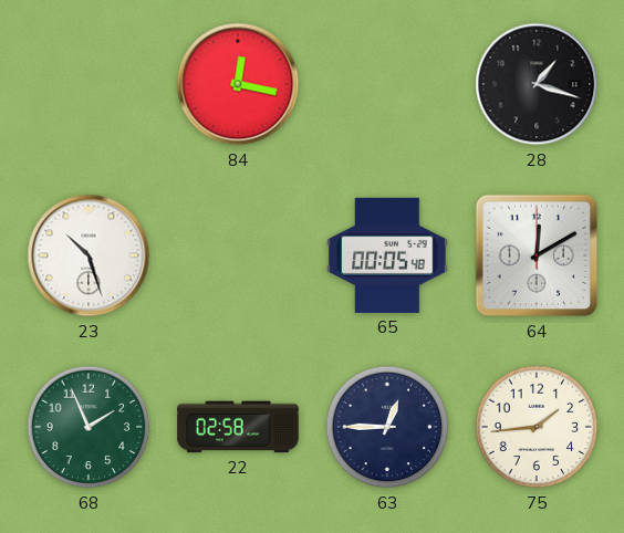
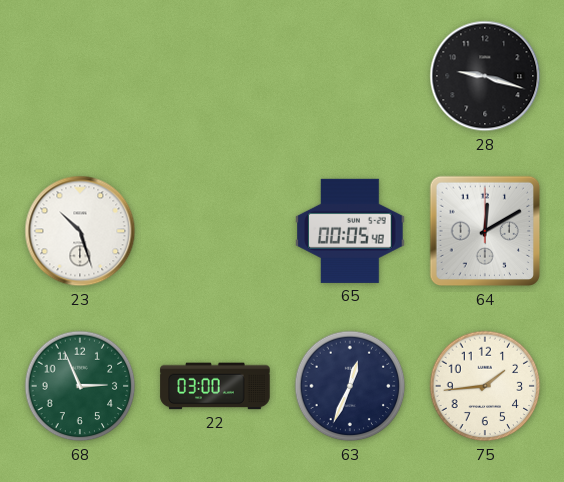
84: 12:17 -> none (238, 84)
28: 1:18 -> 9:18 (485, 76)
68: 1:56 -> 2:56 (80, 386)
22: 02:58 -> 03:00 (215, 386)
63: 12:45 -> 12:34 (350, 386)
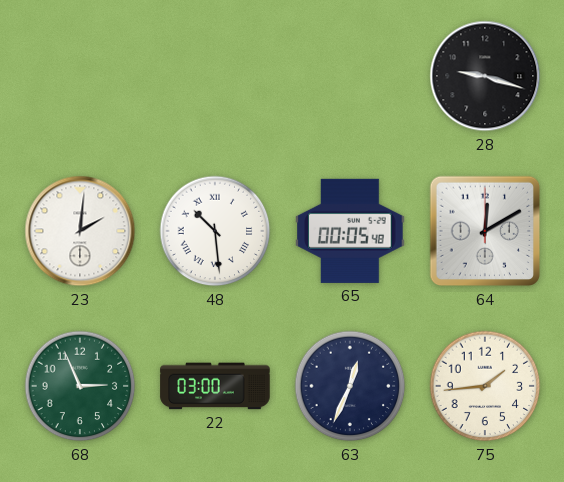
23: 10:27 -> 2:01 (80, 231)
48: none -> 10:29 (215, 231)
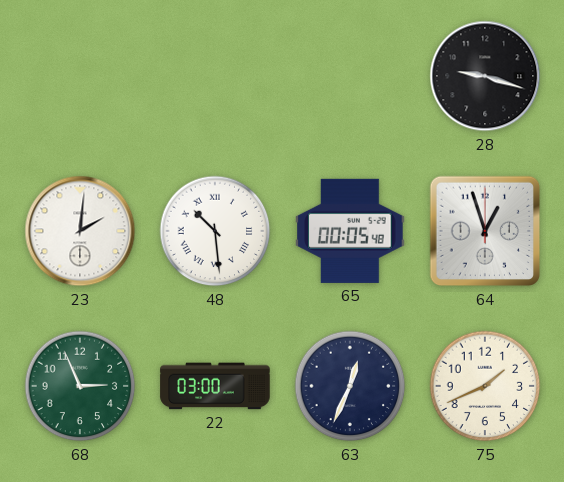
64: 12:10 -> 12:57 (485, 231)
75: 1:44 -> 1:41 (485, 386)
